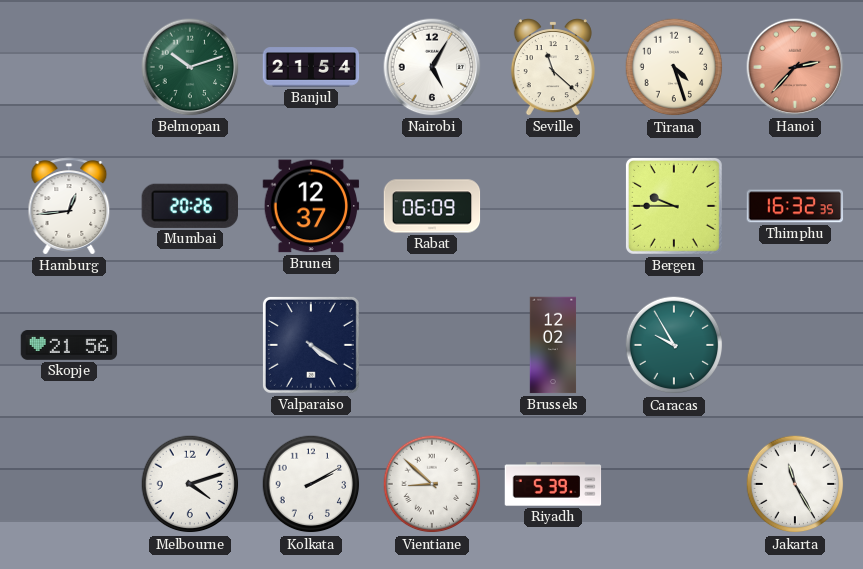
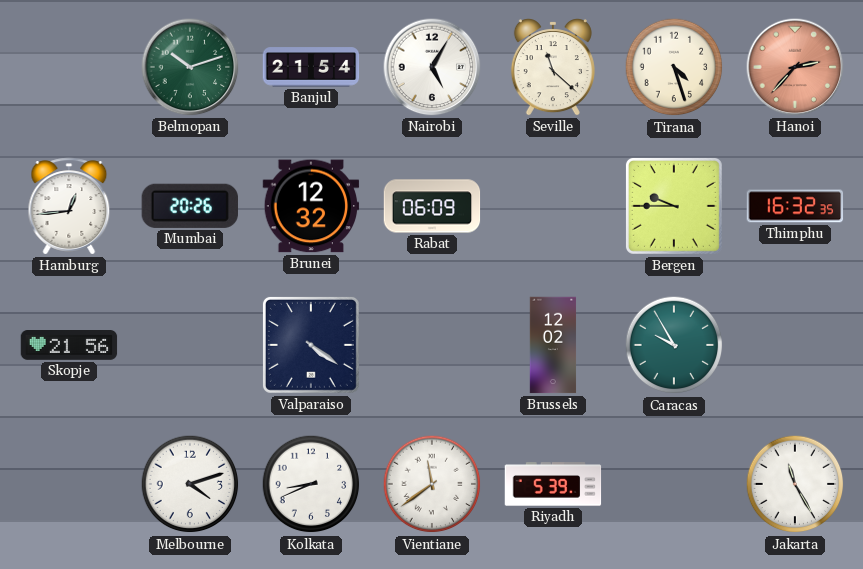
Brunei: 12:37 -> 12:32 (311, 206)
Kolkata: 2:10 -> 8:41 (311, 484)
Vientiane: 8:52 -> 11:39 (432, 484)
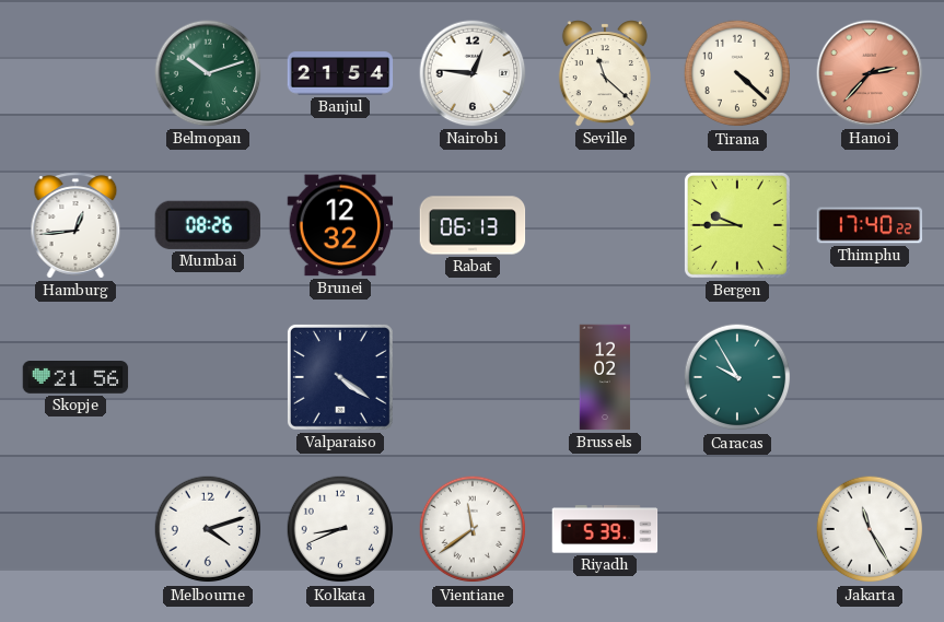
Nairobi: 5:05 -> 12:46 (473, 73)
Tirana: 4:27 -> 4:22 (737, 73)
Mumbai: 20:26 -> 08:26 (208, 225)
Rabat: 06:09 -> 06:13 (473, 225)
Thimphu: 16:32 -> 17:40 (870, 225)
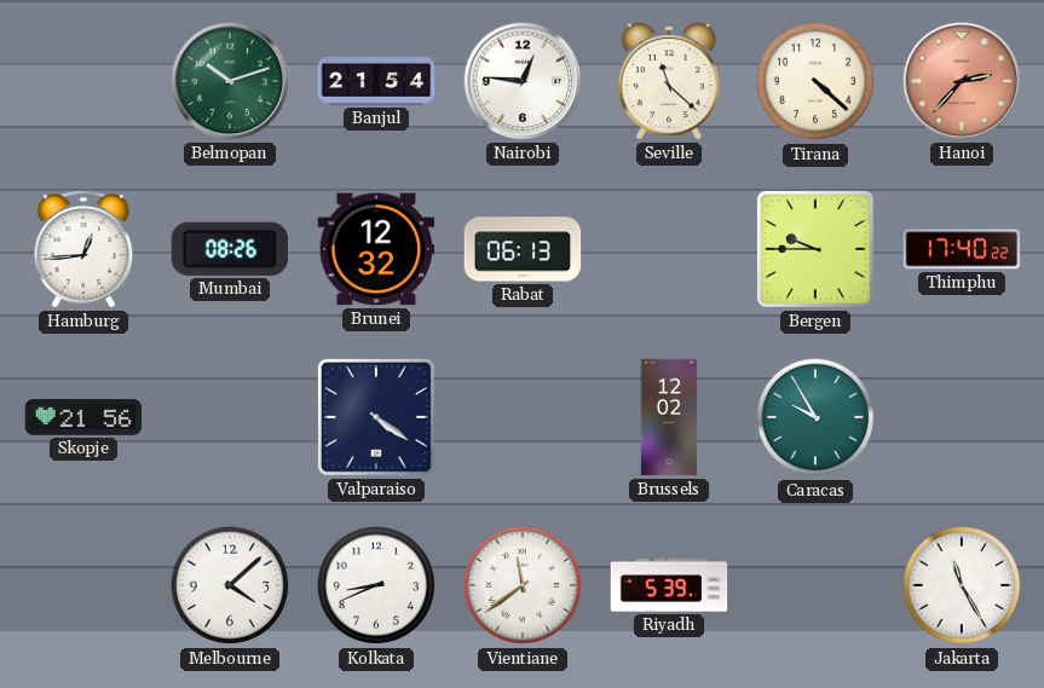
Melbourne: 4:12 -> 4:08 (230, 585)
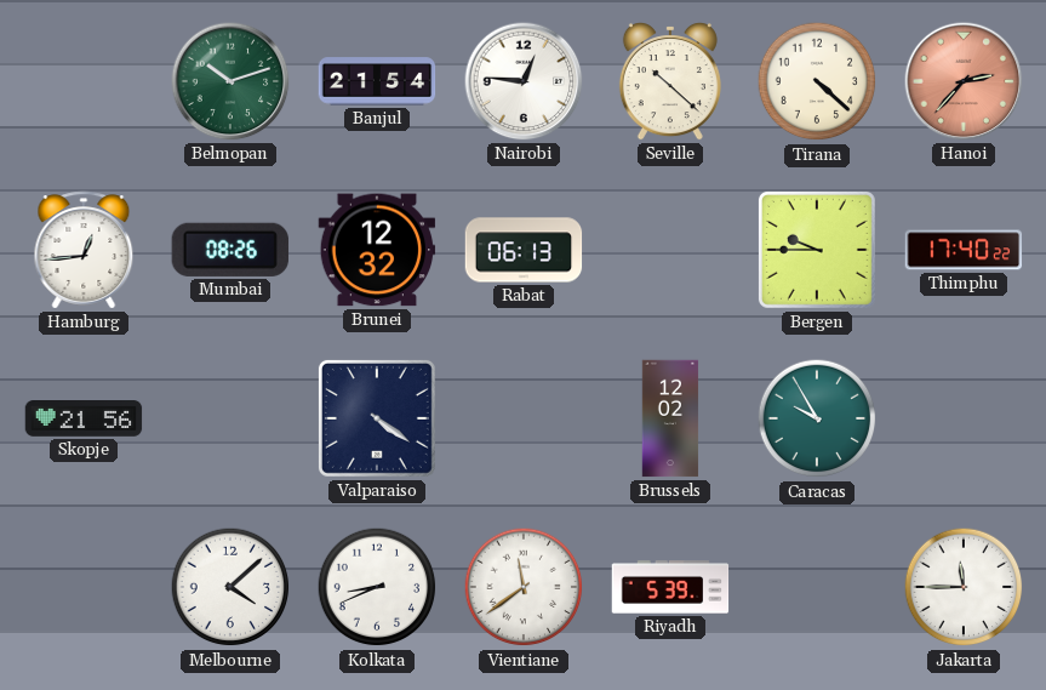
Seville: 11:22 -> 10:22 (670, 81)
Jakarta: 11:25 -> 11:45 (964, 587)
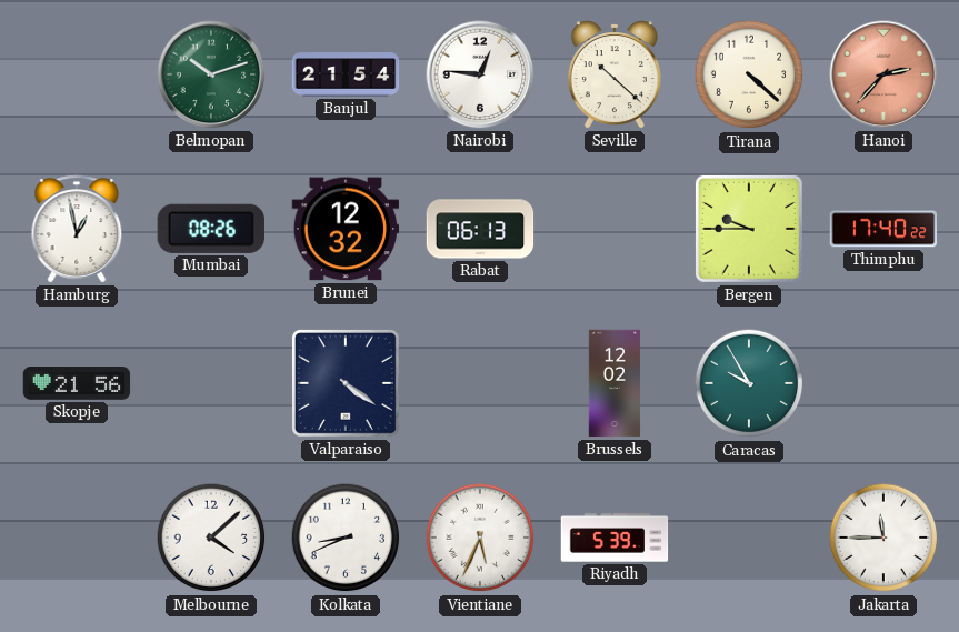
Hamburg: 12:44 -> 12:58 (77, 229)
Vientiane: 11:39 -> 5:34 (480, 538)
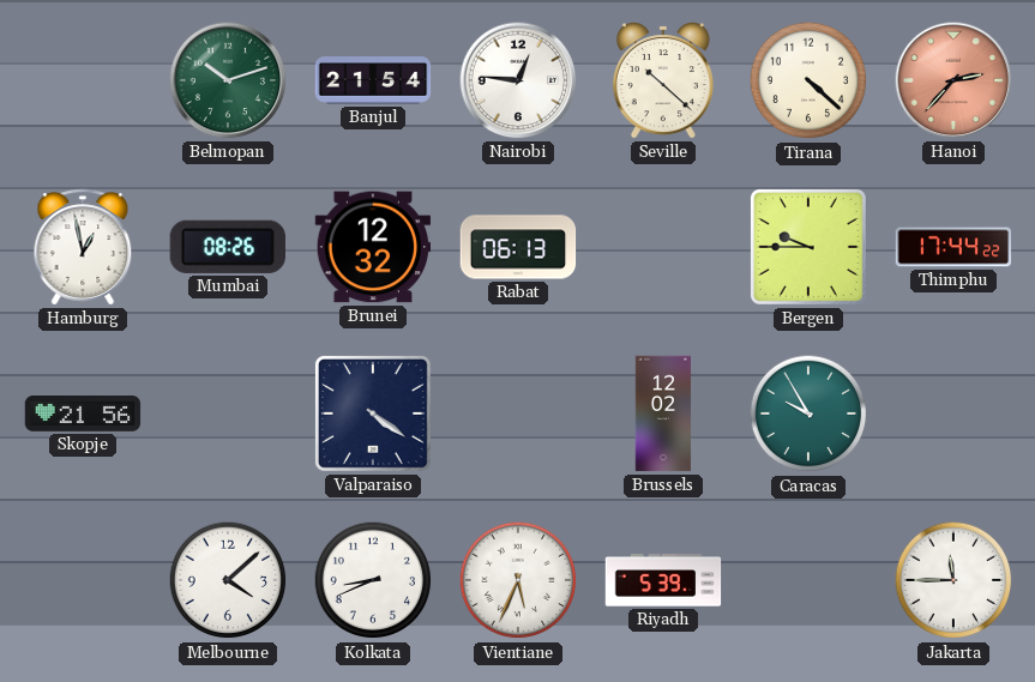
Thimphu: 17:40 -> 17:44 (953, 247)
